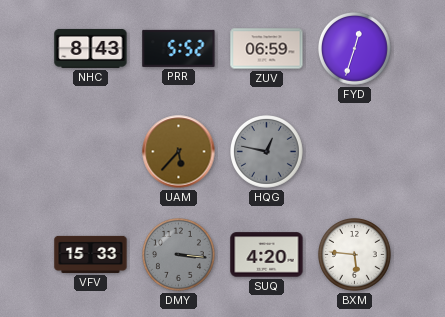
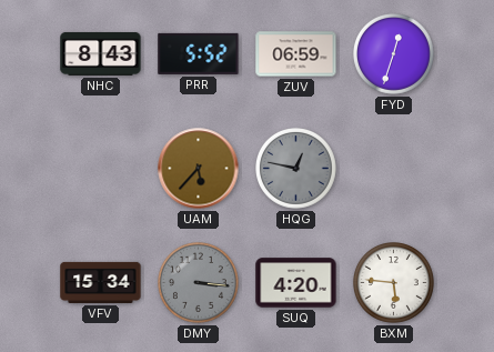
VFV: 15:33 -> 15:34 (101, 282)
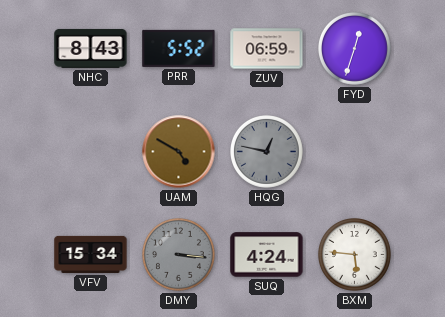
UAM: 5:37 -> 4:50 (179, 152)
SUQ: 4:20 -> 4:24 (267, 255)
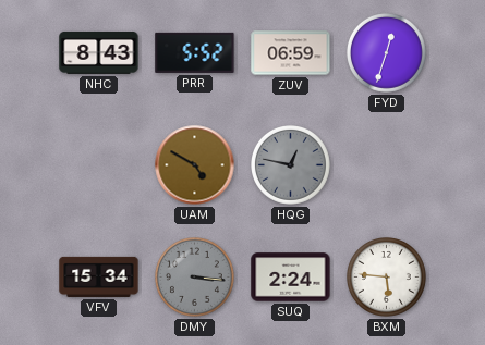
SUQ: 4:24 -> 2:24 (291, 278)
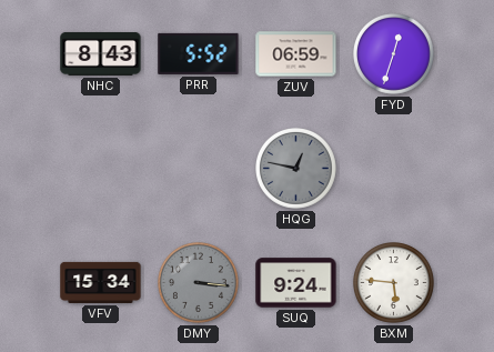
UAM: 4:50 -> none (195, 165)
SUQ: 2:24 -> 9:24 (296, 283)
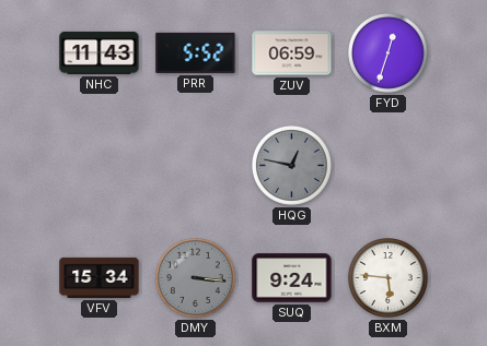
NHC: 8:43 -> 11:43 (100, 52)
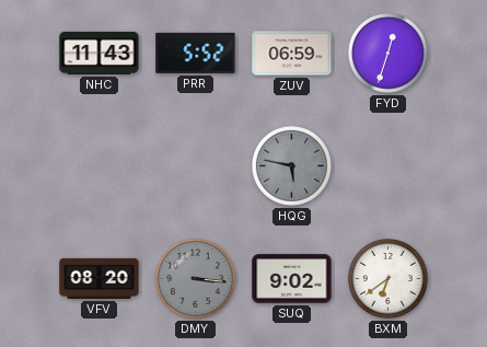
HQG: 12:47 -> 5:47 (292, 166)
VFV: 15:34 -> 08:20 (100, 278)
SUQ: 9:24 -> 9:02 (292, 279)
BXM: 5:46 -> 6:39 (389, 279)
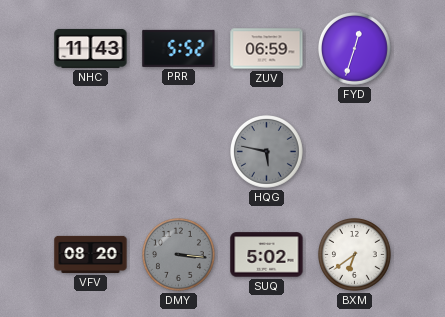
SUQ: 9:02 -> 5:02 (267, 255)
